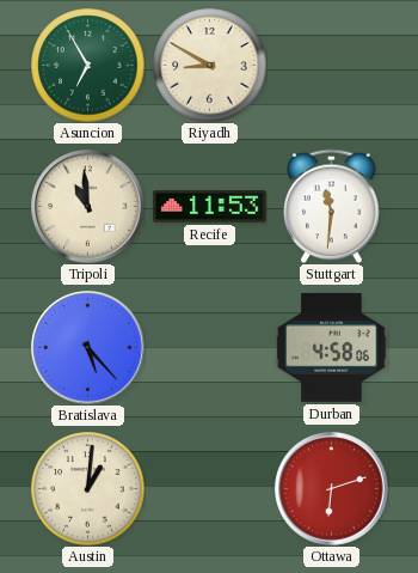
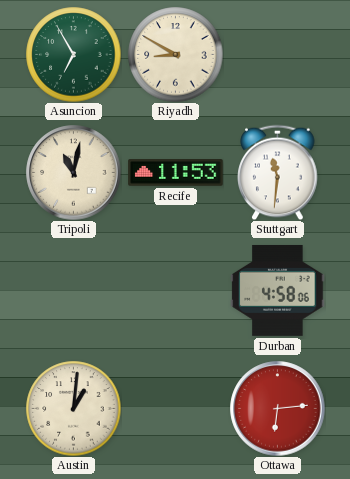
Tripoli: 10:59 -> 11:02 (74, 173)
Bratislava: 5:23 -> none (88, 348)
Ottawa: 6:12 -> 6:14 (278, 409)
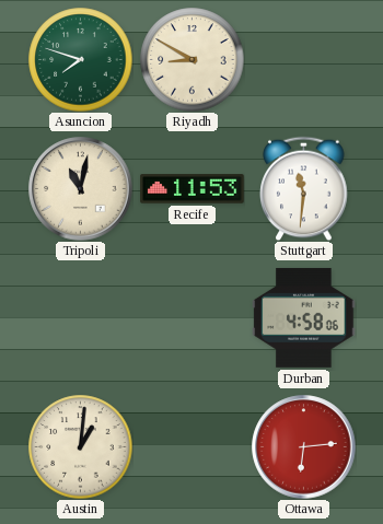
Asuncion: 6:55 -> 7:48 (80, 59)
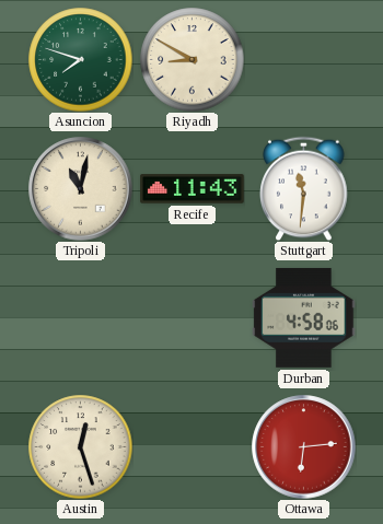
Recife: 11:53 -> 11:43 (193, 189)
Austin: 1:01 -> 12:27 (80, 446)
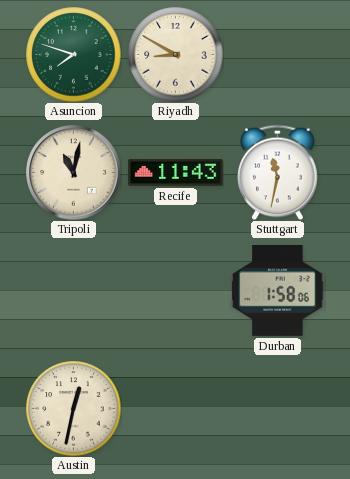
Stuttgart: 11:31 -> 11:32 (278, 172)
Durban: 4:58 -> 1:58 (278, 290)
Austin: 12:27 -> 12:32 (73, 408)
Ottawa: 6:14 -> none (304, 447)
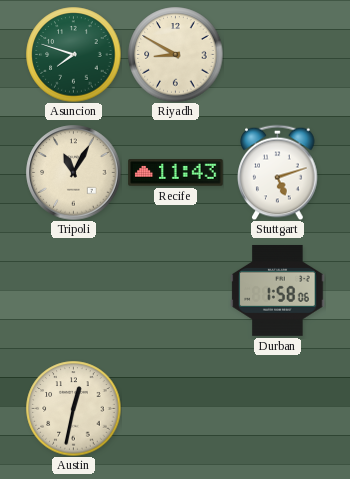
Tripoli: 11:02 -> 11:05 (74, 173)
Stuttgart: 11:32 -> 5:12 (278, 172)
